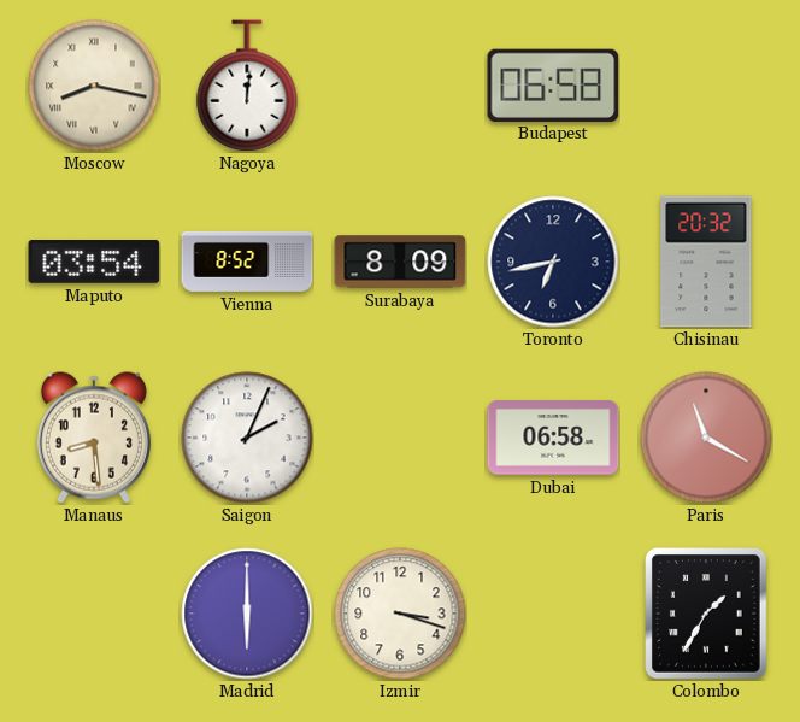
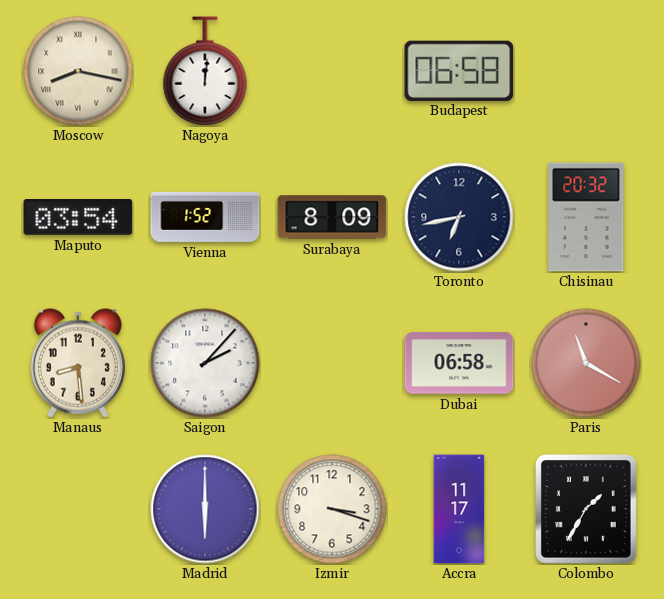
Vienna: 8:52 -> 1:52 (205, 217)
Saigon: 2:04 -> 2:07 (205, 363)
Accra: none -> 11:17 (459, 509)
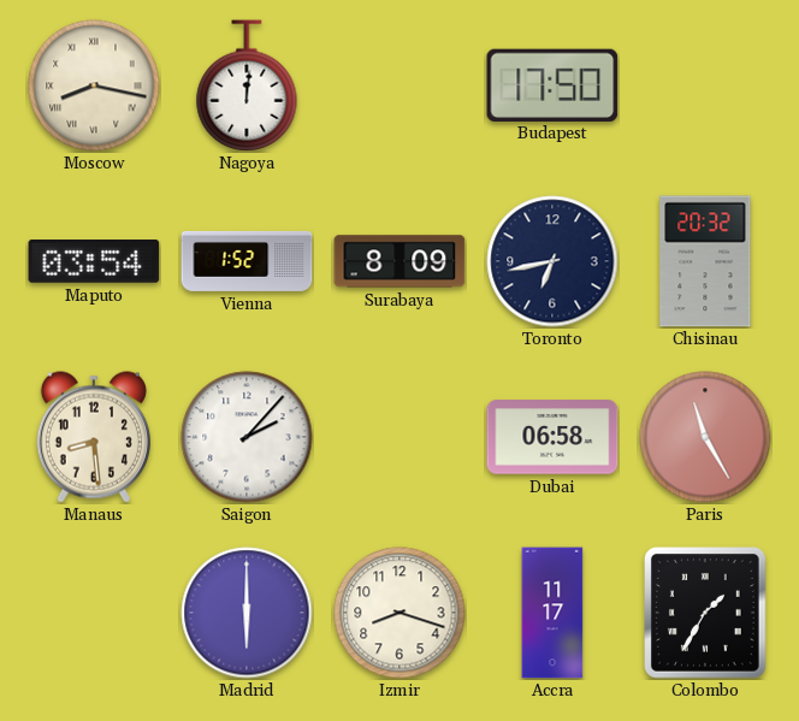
Budapest: 06:58 -> 17:50 (552, 84)
Paris: 11:20 -> 11:25 (705, 437)
Izmir: 3:18 -> 8:18 (399, 613)
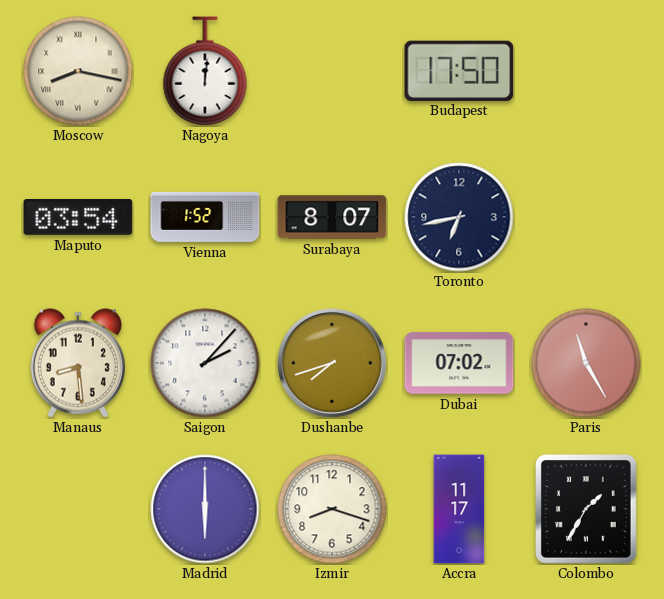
Surabaya: 8:09 -> 8:07 (332, 217)
Chisinau: 20:32 -> none (705, 261)
Dushanbe: none -> 7:42 (332, 363)
Dubai: 06:58 -> 07:02 (459, 363)
